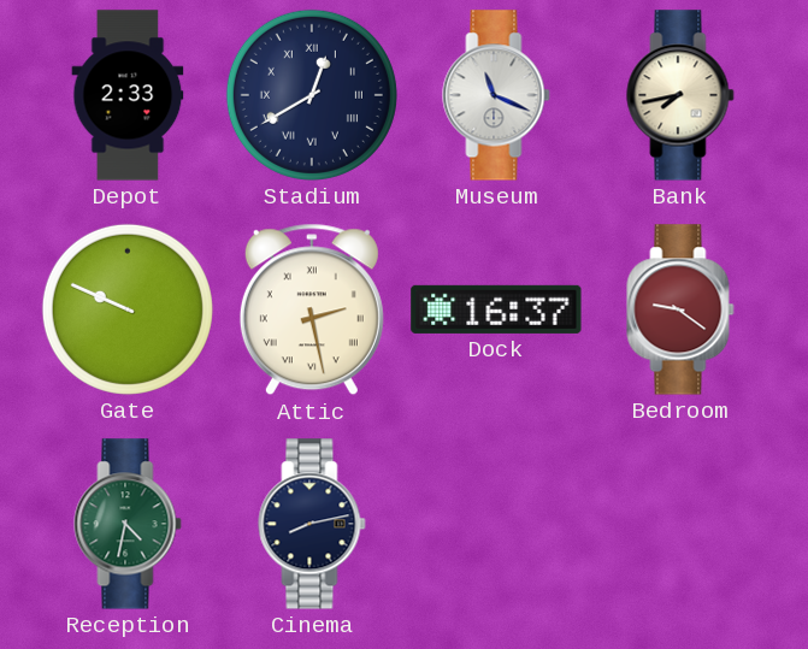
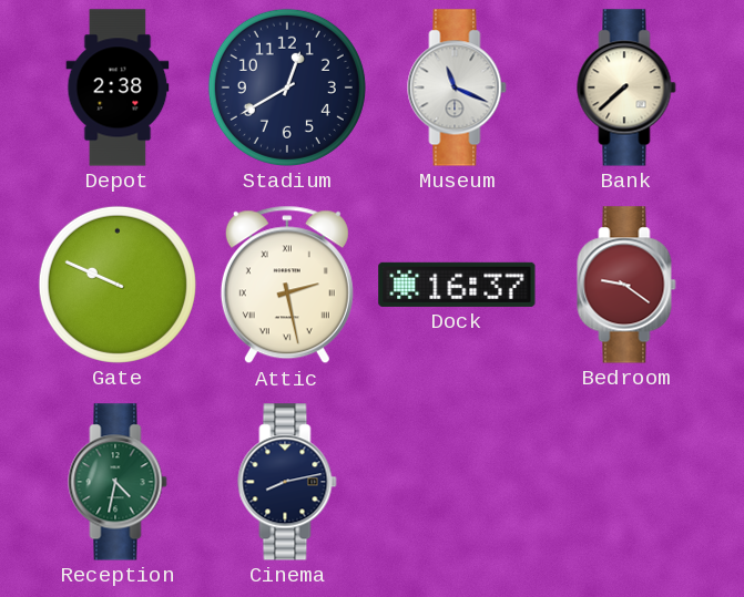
Depot: 2:33 -> 2:38 (118, 88)
Stadium numerals: Roman -> Arabic (287, 88)
Bank: 7:43 -> 7:38 (626, 88)
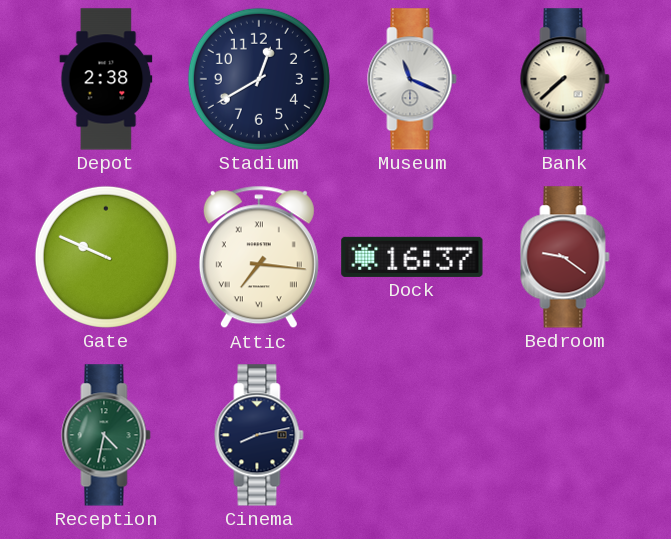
Attic: 2:28 -> 7:16 (259, 257)
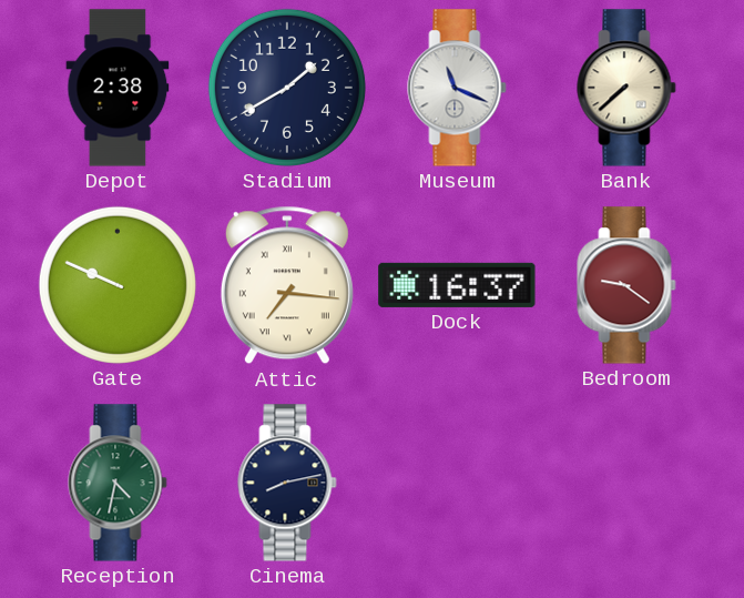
Stadium: 12:40 -> 1:40 (287, 88)
